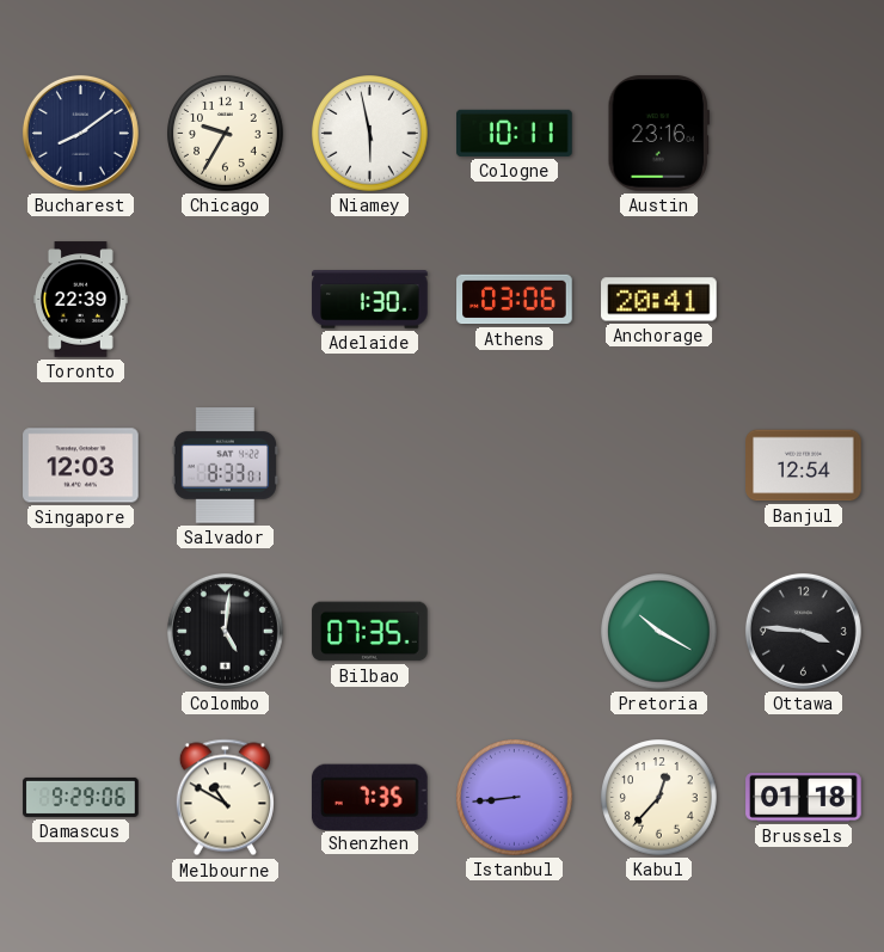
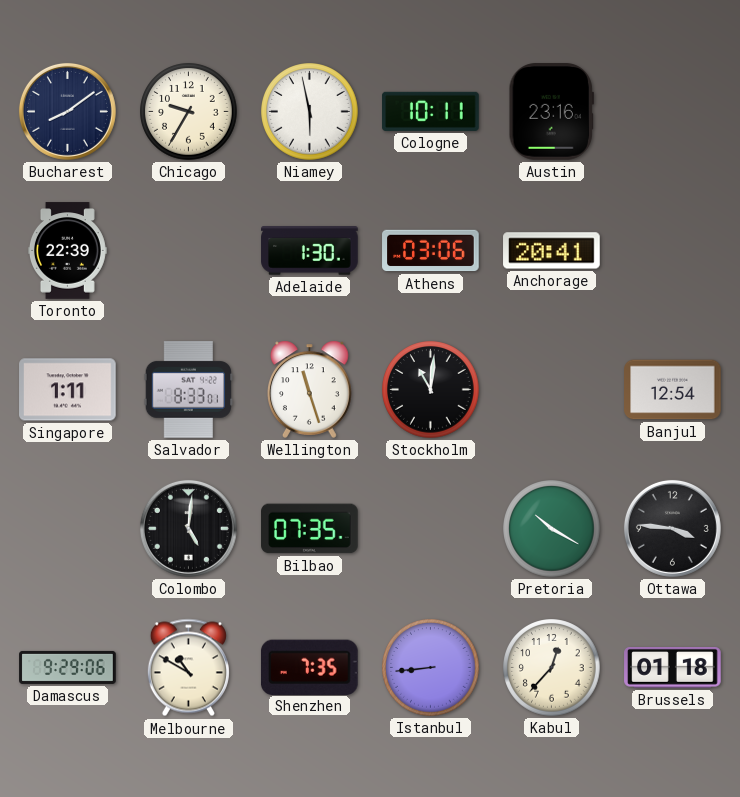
Singapore: 12:03 -> 1:11 (68, 390)
Wellington: none -> 11:27 (310, 389)
Stockholm: none -> 11:01 (431, 390)
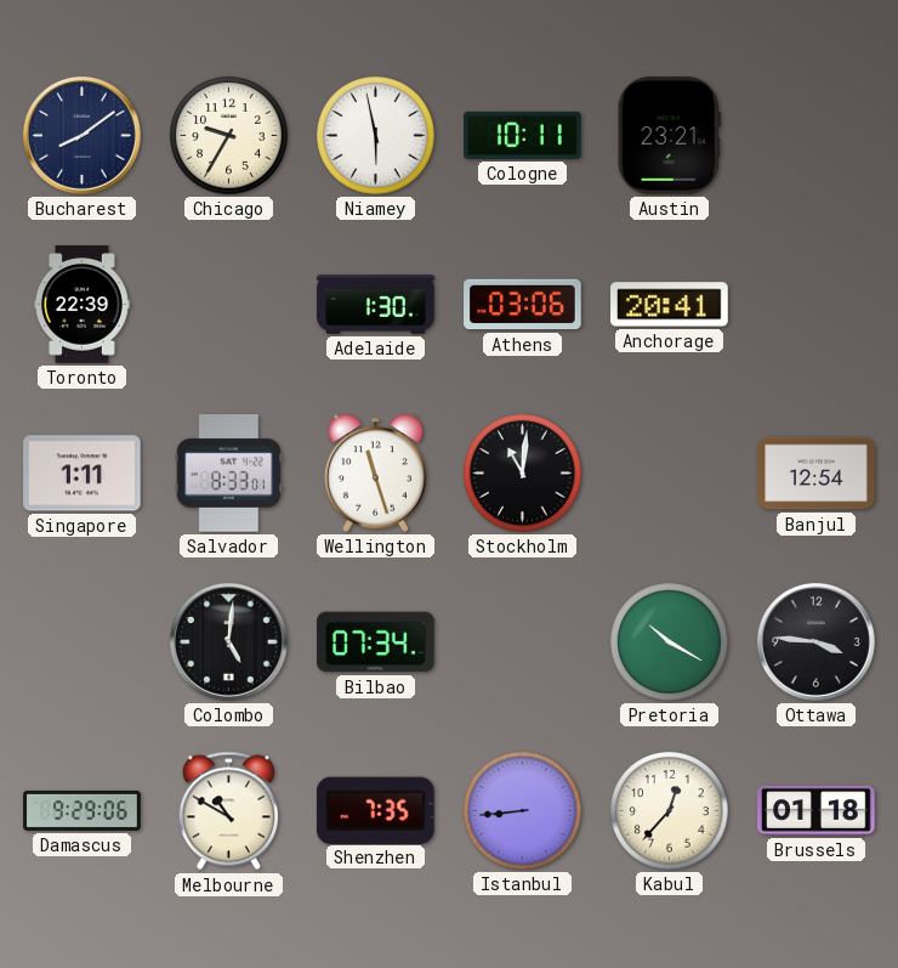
Austin: 23:16 -> 23:21 (669, 136)
Bilbao: 07:35 -> 07:34 (376, 642)
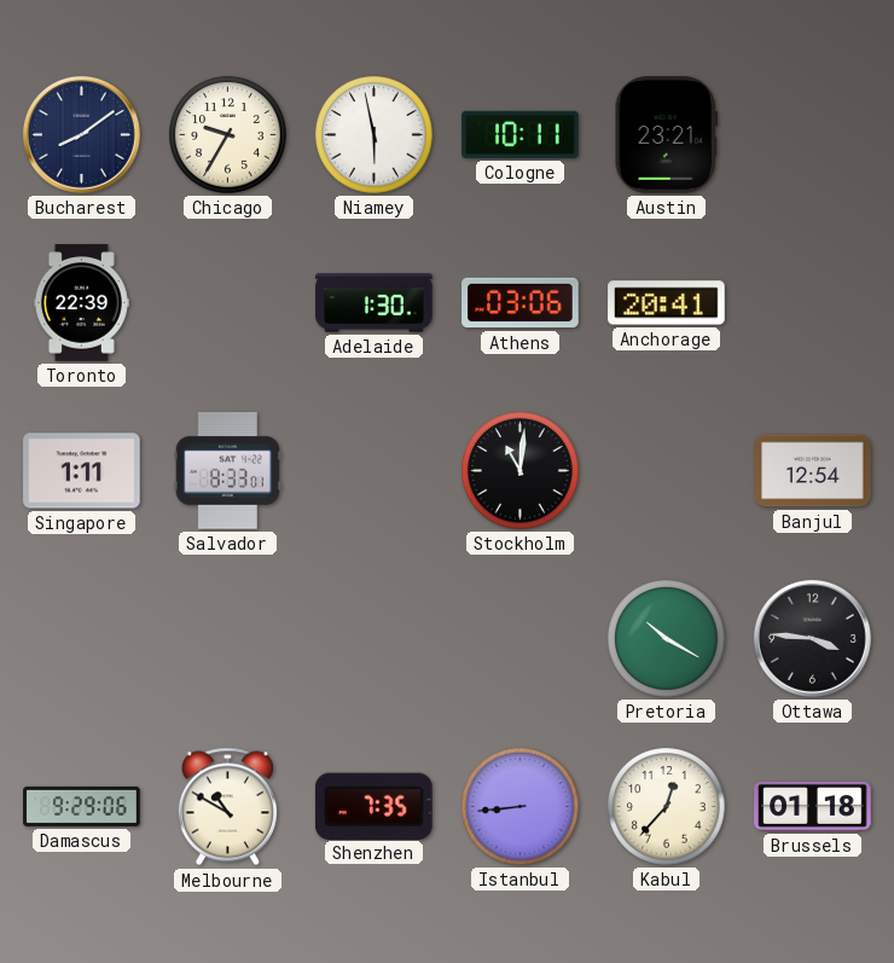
Wellington: 11:27 -> none (376, 472)
Colombo: 5:01 -> none (228, 641)
Bilbao: 07:34 -> none (376, 642)
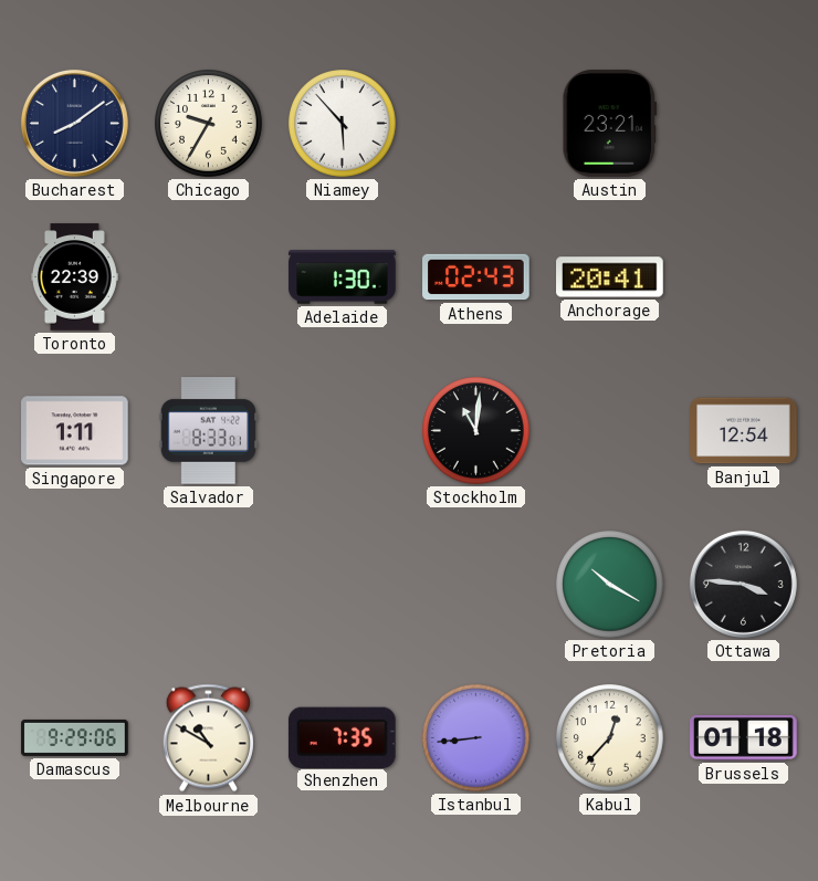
Niamey: 5:58 -> 5:53 (343, 124)
Cologne: 10:11 -> none (521, 134)
Athens: 03:06 -> 02:43 (476, 277)
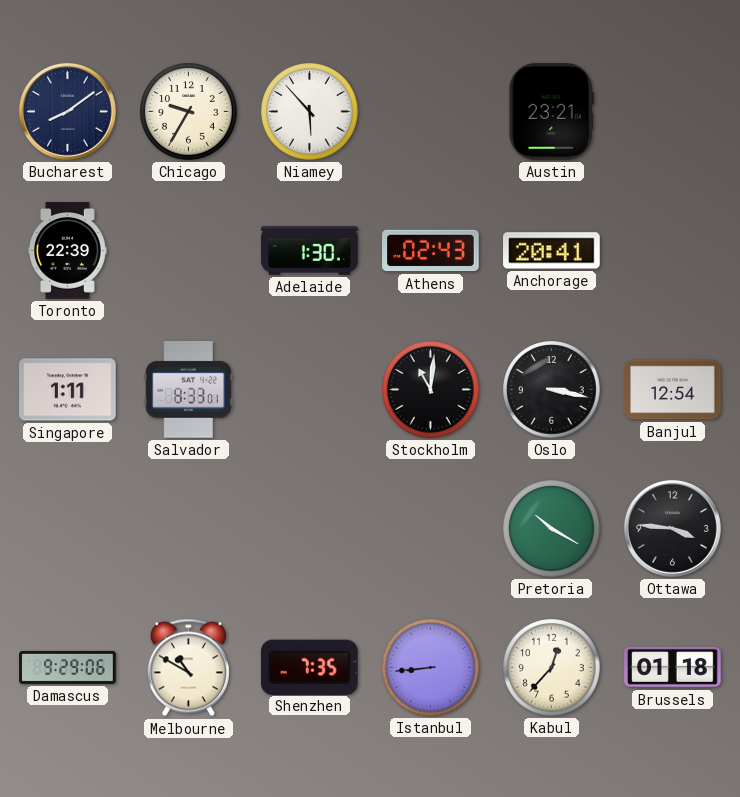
Oslo: none -> 3:17 (552, 390)
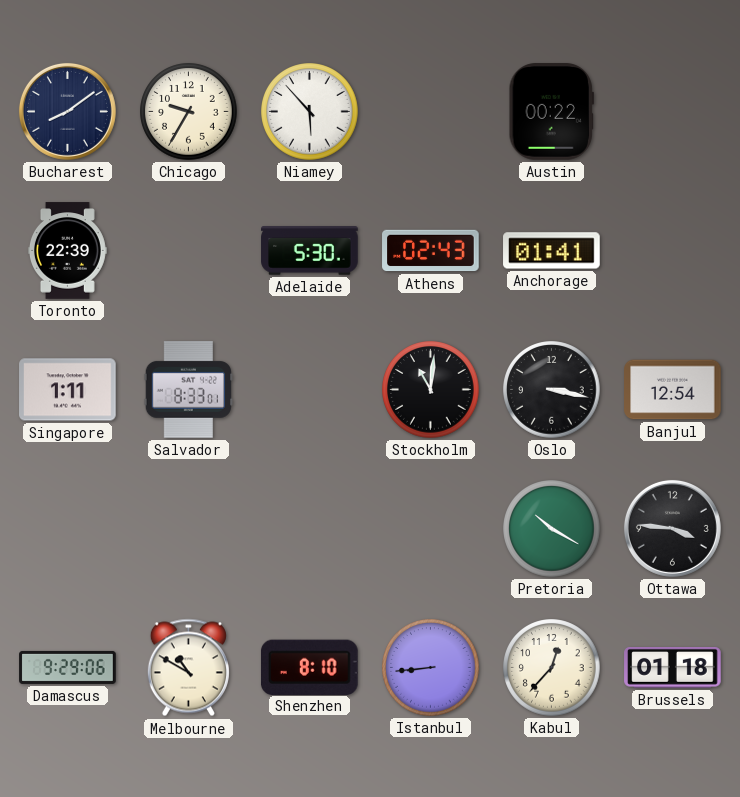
Austin: 23:21 -> 00:22 (551, 112)
Adelaide: 1:30 -> 5:30 (310, 251)
Anchorage: 20:41 -> 01:41 (552, 251)
Shenzhen: 7:35 -> 8:10 (309, 667)
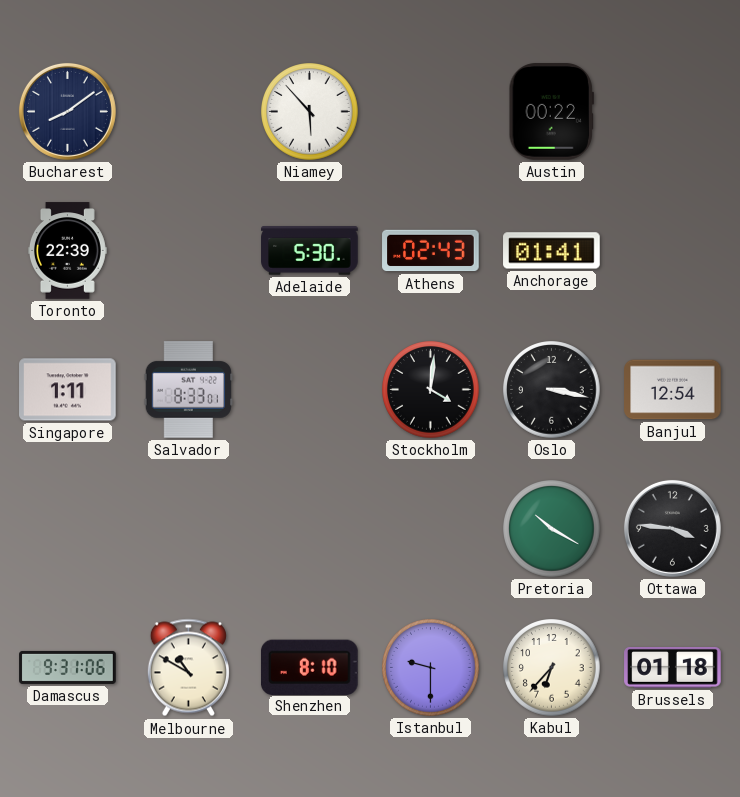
Chicago: 9:35 -> none (189, 112)
Stockholm: 11:01 -> 4:01 (431, 390)
Damascus: 9:29 -> 9:31 (68, 667)
Istanbul: 8:44 -> 9:30 (431, 668)
Kabul: 12:37 -> 6:37 (552, 668)
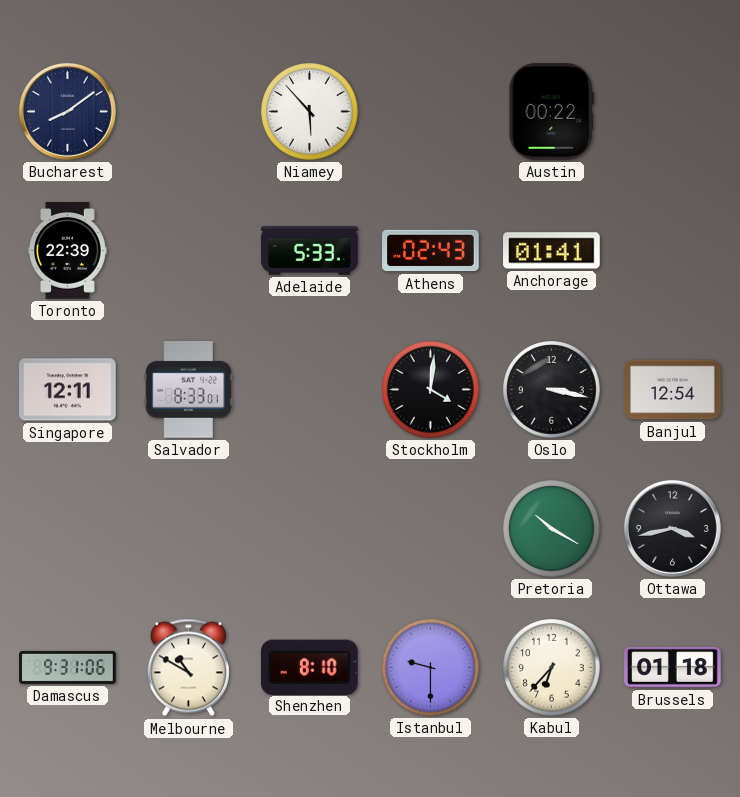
Adelaide: 5:30 -> 5:33 (310, 251)
Singapore: 1:11 -> 12:11 (68, 390)
Ottawa: 3:46 -> 3:43 (672, 528)
